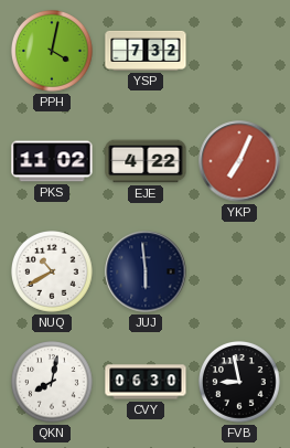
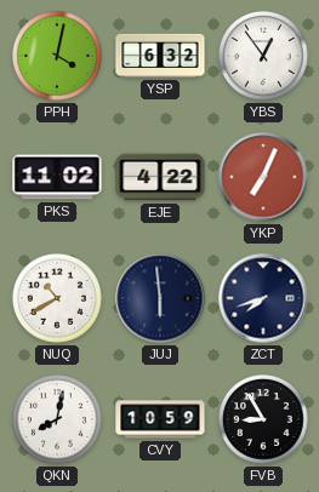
YSP: 7:32 -> 6:32 (160, 56)
YBS: none -> 12:54 (264, 57)
ZCT: none -> 7:42 (263, 298)
CVY: 06:30 -> 10:59 (160, 419)
FVB: 8:58 -> 8:55 (264, 421)
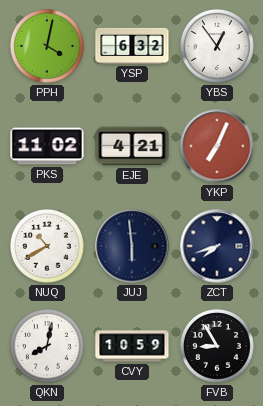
EJE: 4:22 -> 4:21 (132, 146)
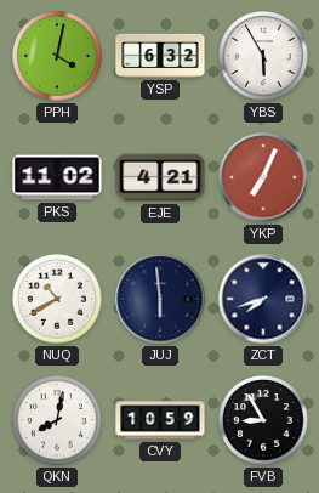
YBS: 12:54 -> 5:55 (264, 57)
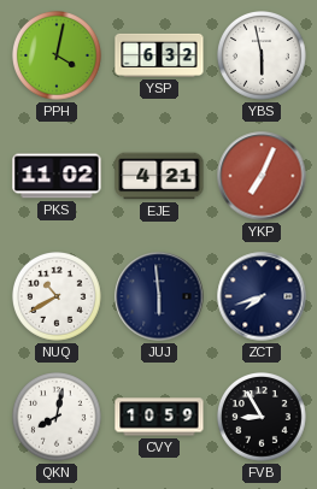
YBS: 5:55 -> 5:58 (263, 57)
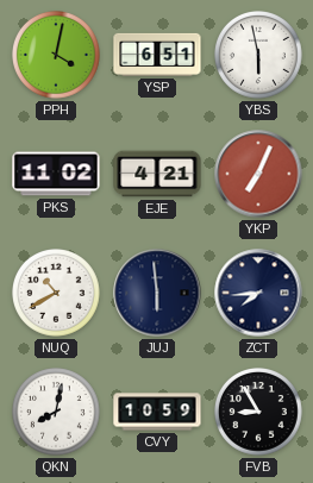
YSP: 6:32 -> 6:51 (157, 55)
ZCT: 7:42 -> 7:44 (258, 293)
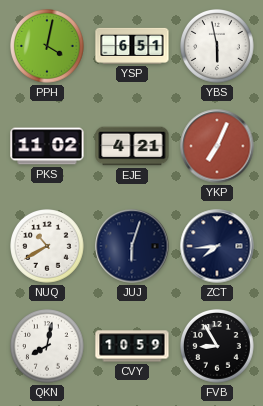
JUJ: 5:59 -> 6:03 (132, 246)
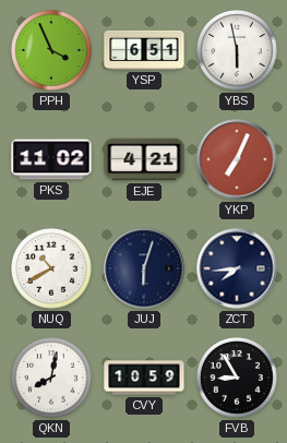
PPH: 4:02 -> 3:56 (52, 51)
